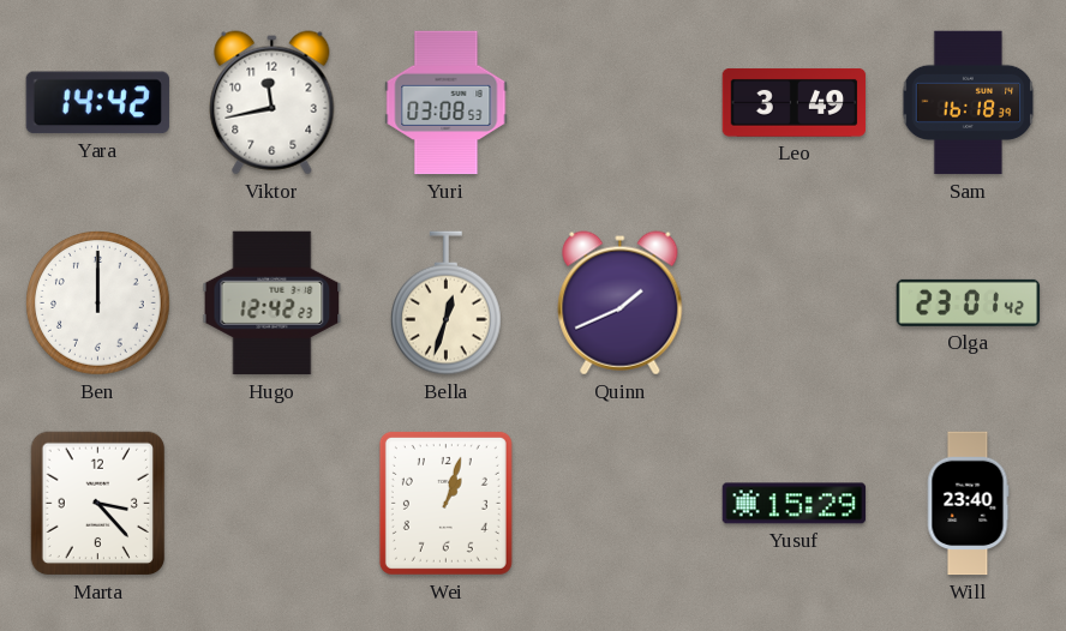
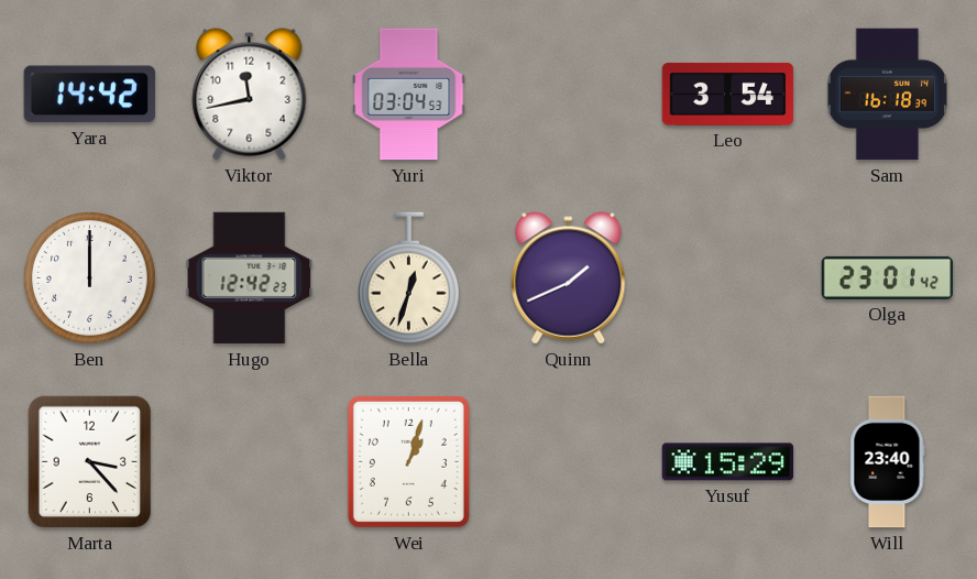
Yuri: 03:08 -> 03:04 (409, 95)
Leo: 3:49 -> 3:54 (728, 94)
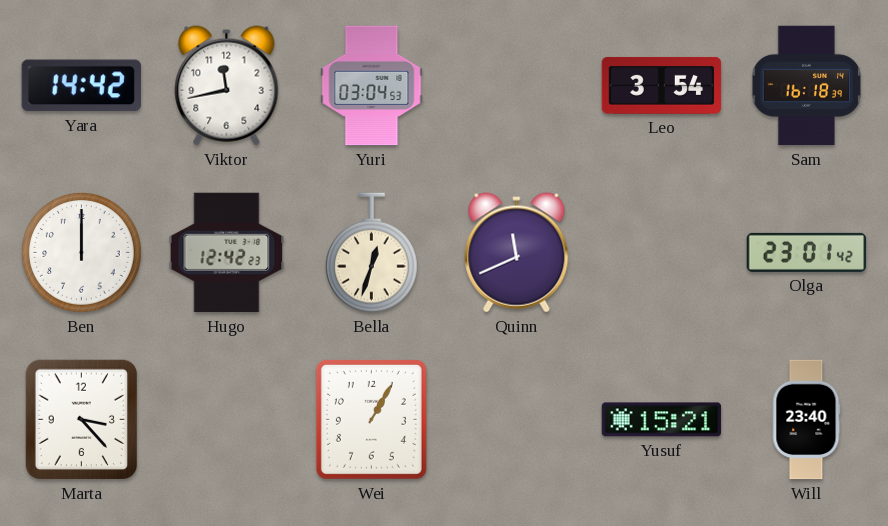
Quinn: 1:41 -> 11:41 (517, 253)
Wei: 1:03 -> 1:05 (371, 419)
Yusuf: 15:29 -> 15:21 (662, 420)
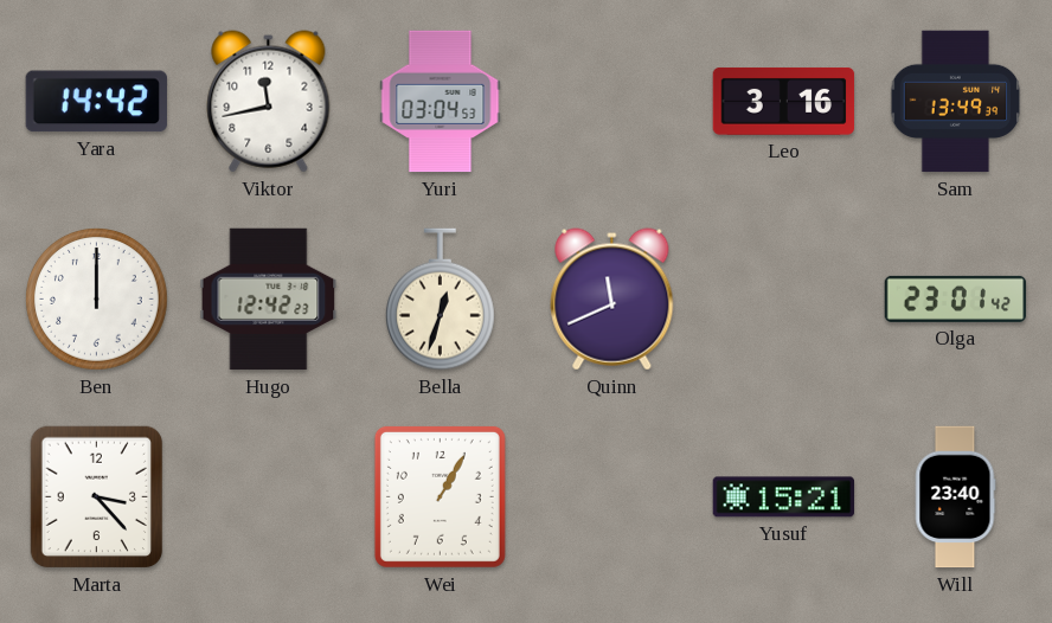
Leo: 3:54 -> 3:16 (784, 101)
Sam: 16:18 -> 13:49 (956, 102)
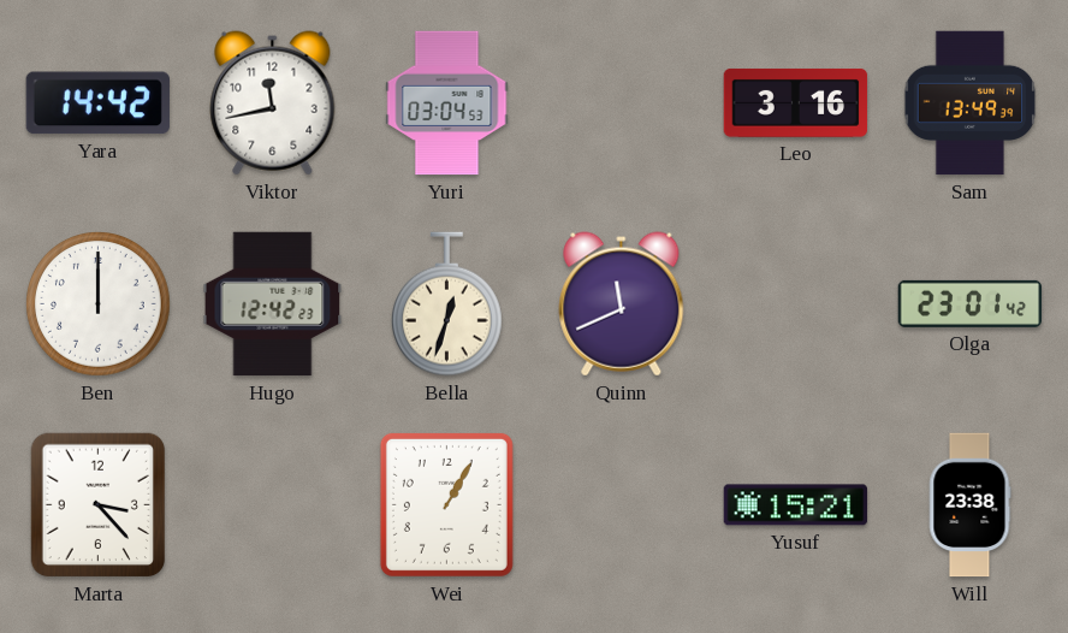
Will: 23:40 -> 23:38 (969, 505)
